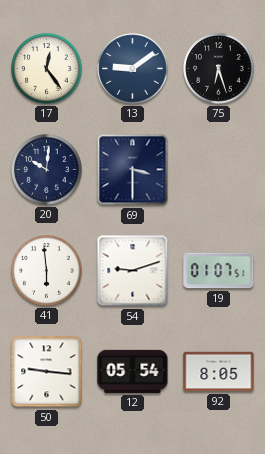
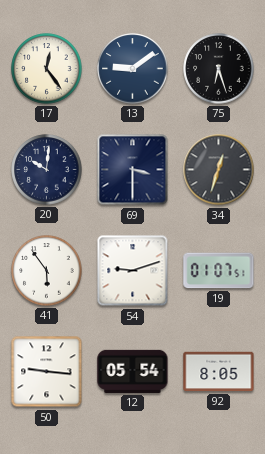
34: none -> 12:33 (219, 170)
41: 5:59 -> 5:54 (47, 271)
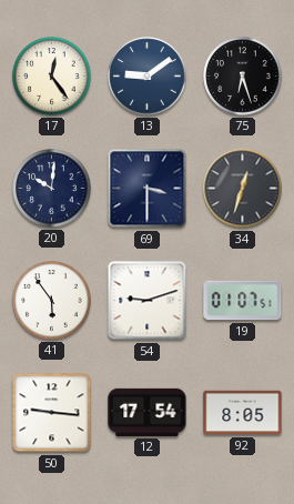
12: 05:54 -> 17:54 (148, 412)
